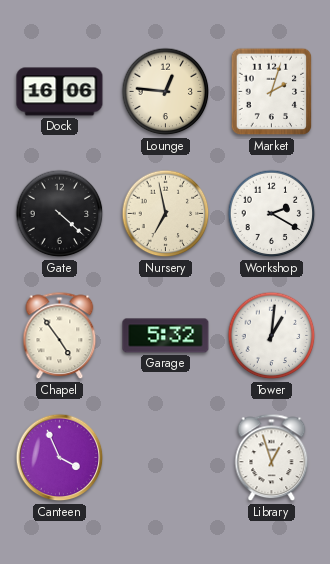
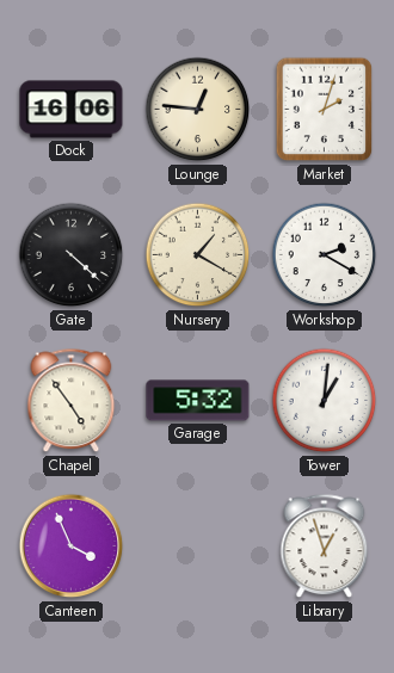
Nursery: 6:58 -> 1:20 (198, 255)
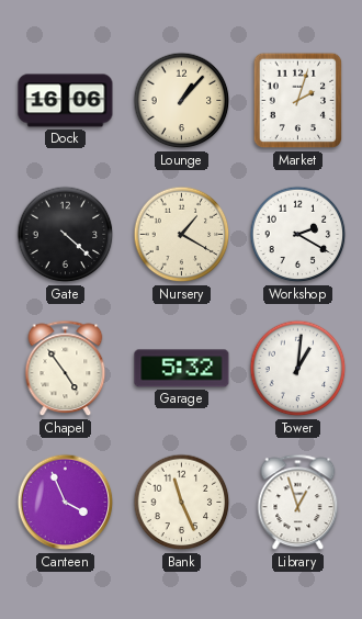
Lounge: 12:46 -> 1:07 (182, 101)
Bank: none -> 11:26 (182, 503)
